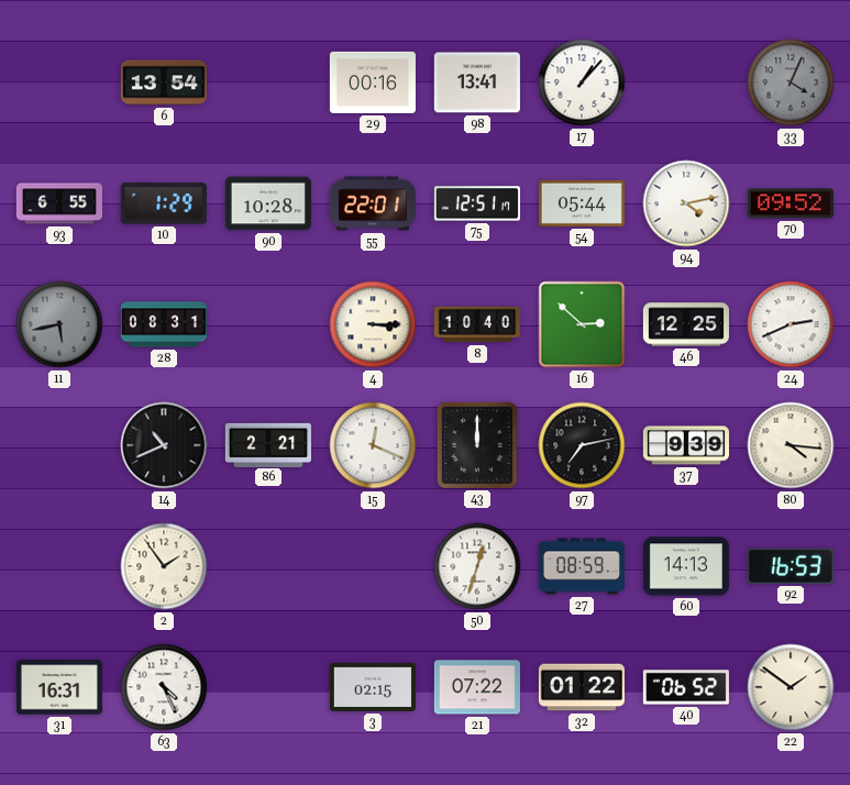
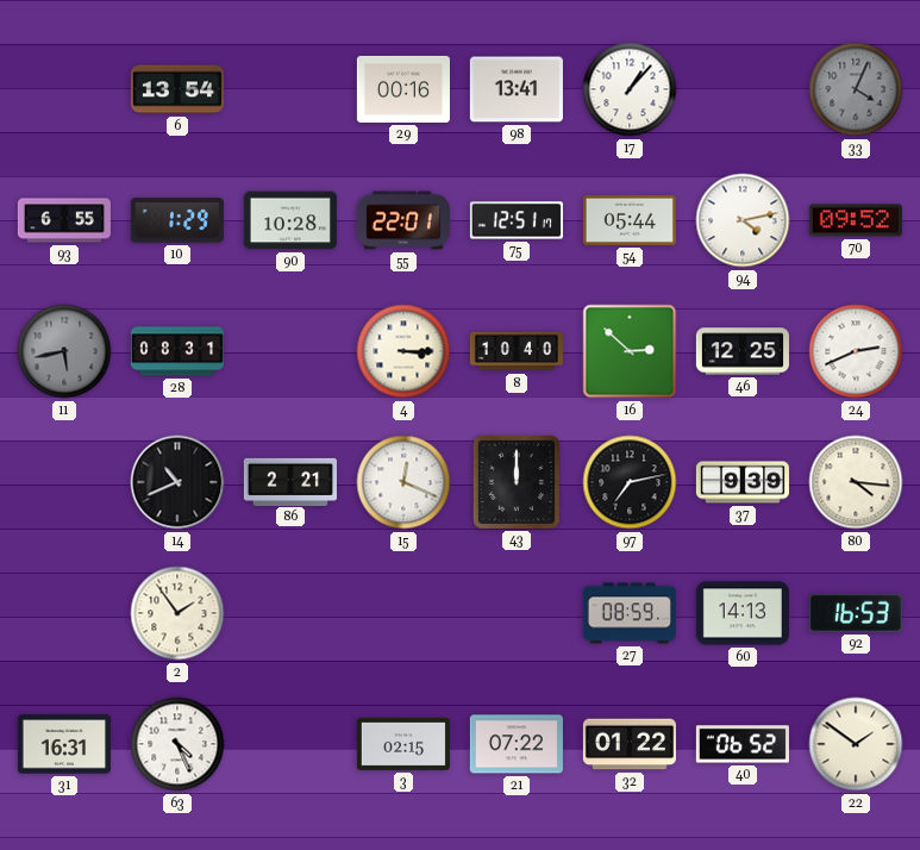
50: 12:33 -> none (477, 566)
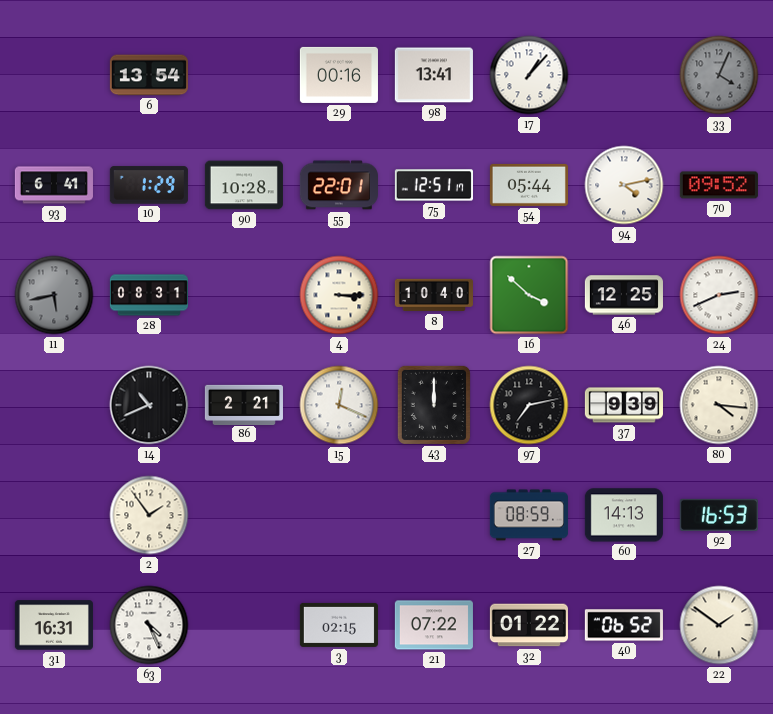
93: 6:55 -> 6:41 (54, 185)
16: 2:52 -> 3:52 (529, 295)
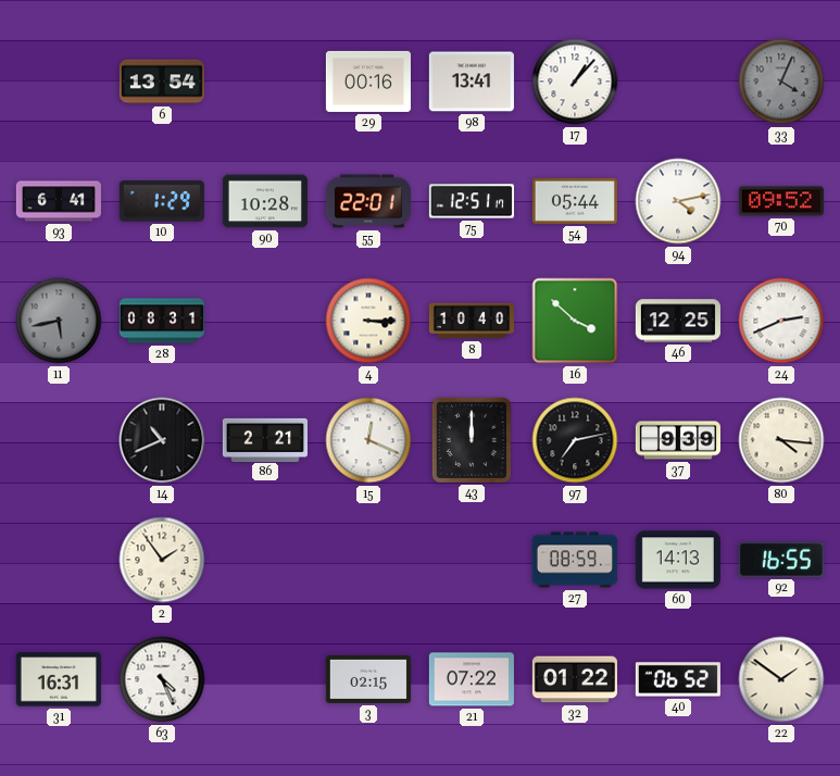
92: 16:53 -> 16:55 (781, 560)
